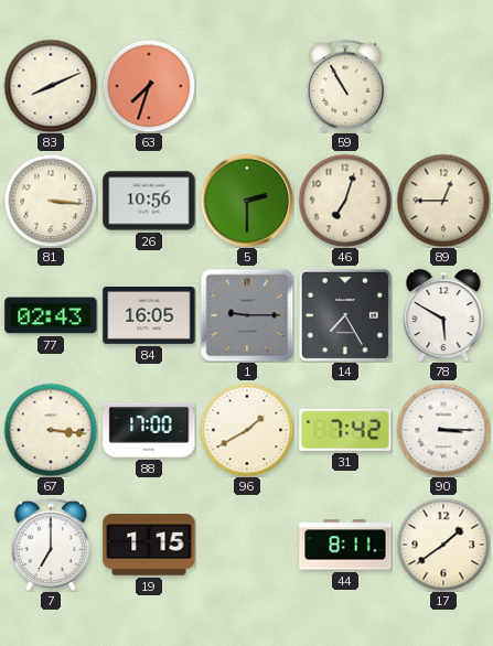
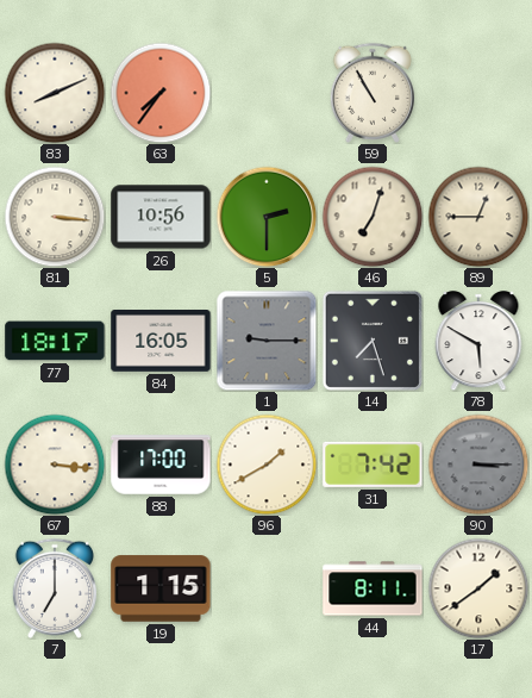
63: 7:33 -> 7:36 (161, 93)
77: 02:43 -> 18:17 (55, 341)
14: 7:25 -> 7:27 (373, 341)
90 dial: white -> grey (478, 465)
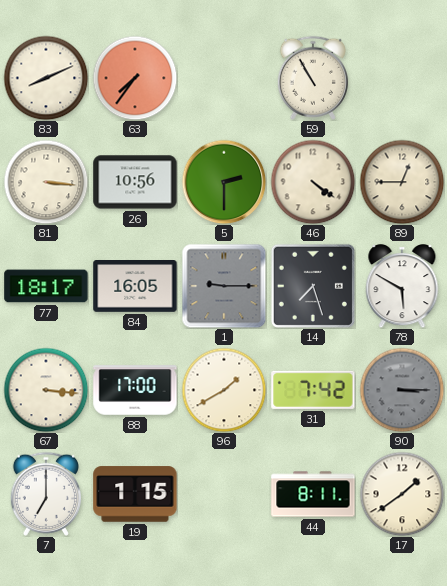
46: 7:03 -> 4:21 (313, 182)
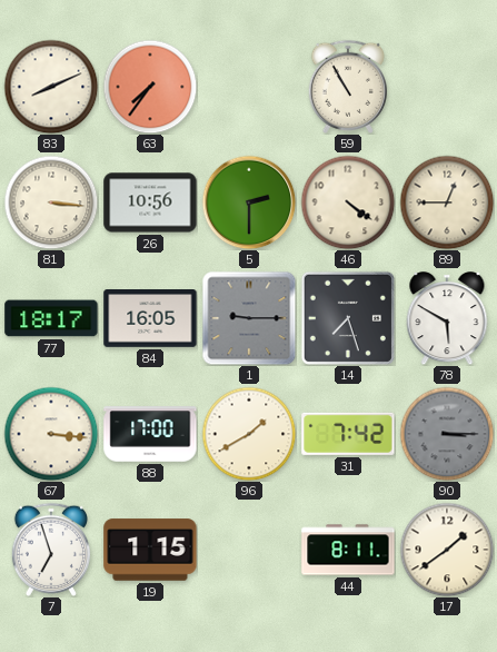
7: 7:00 -> 6:57 (51, 550)
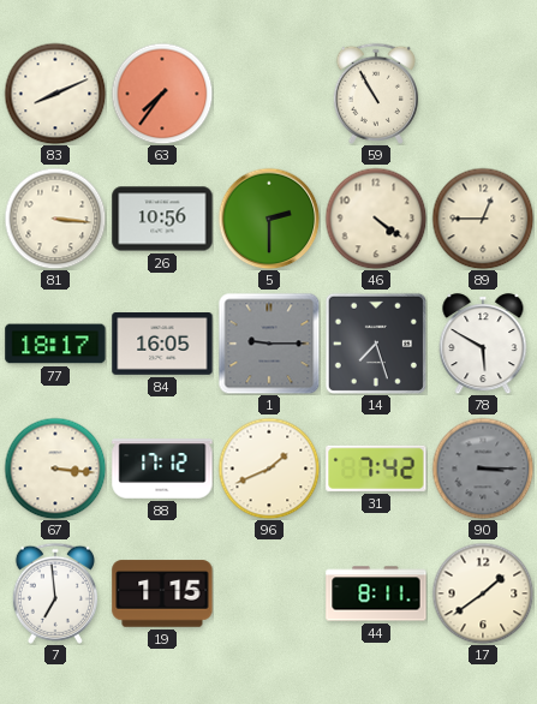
88: 17:00 -> 17:12 (162, 469)
96: 1:40 -> 1:41 (269, 469)
7: 6:57 -> 6:59 (55, 593)
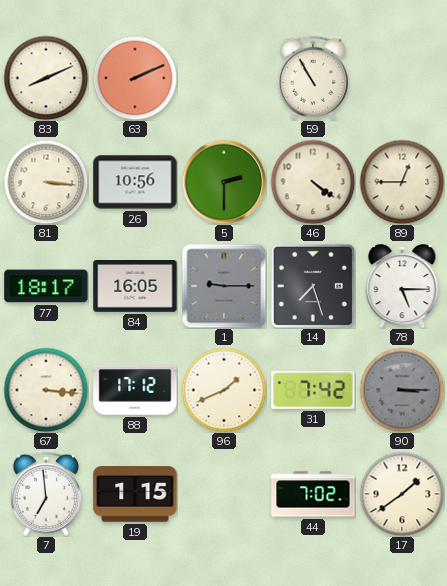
63: 7:36 -> 2:11 (135, 78)
78: 5:50 -> 5:15 (402, 287)
44: 8:11 -> 7:02 (313, 494)
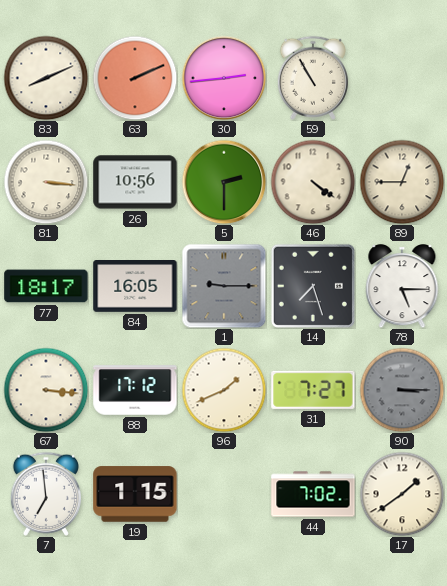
30: none -> 2:44 (224, 78)
31: 7:42 -> 7:27 (313, 390)
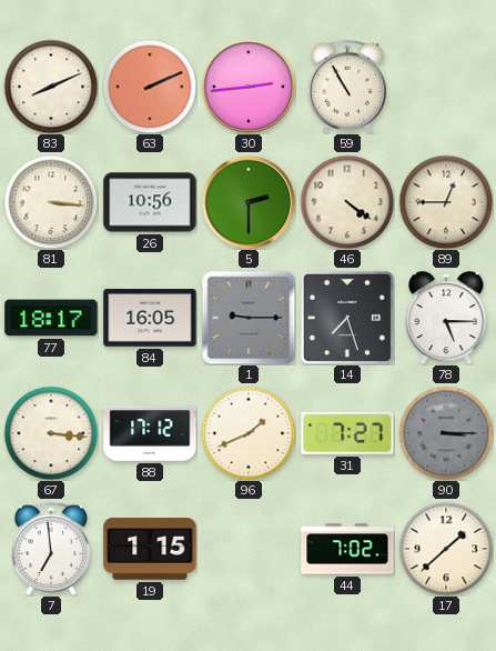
17: 1:39 -> 1:38 (446, 549)
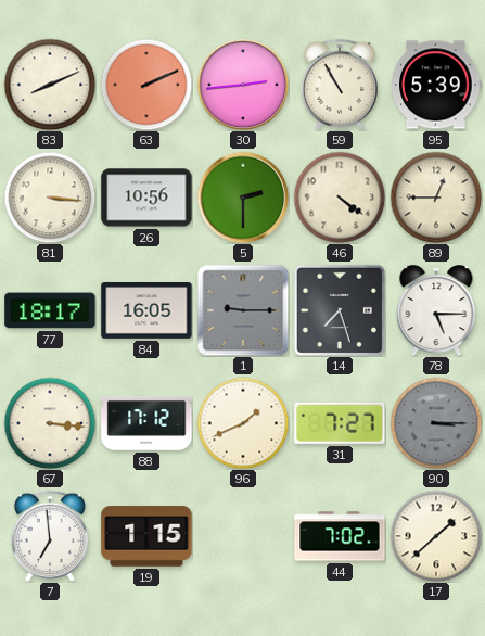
95: none -> 5:39 (436, 85)
